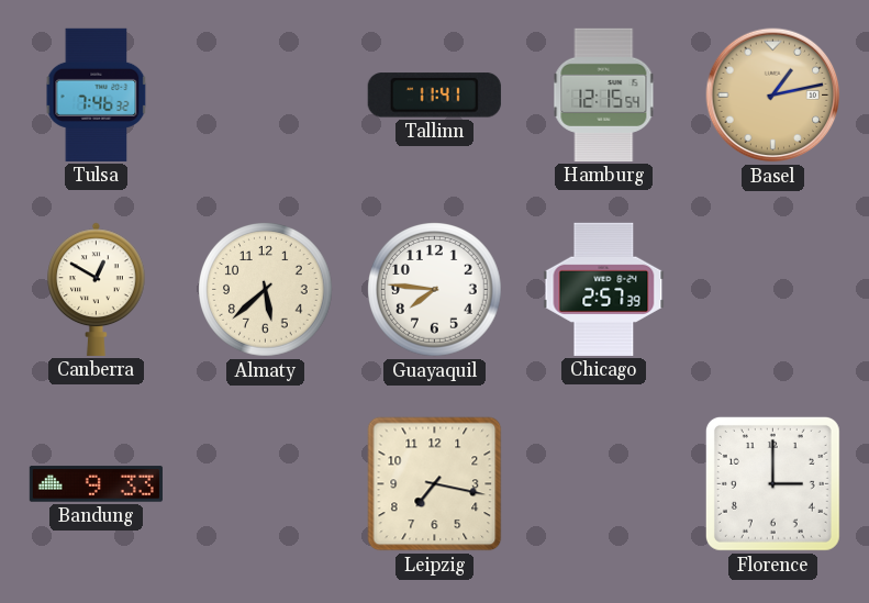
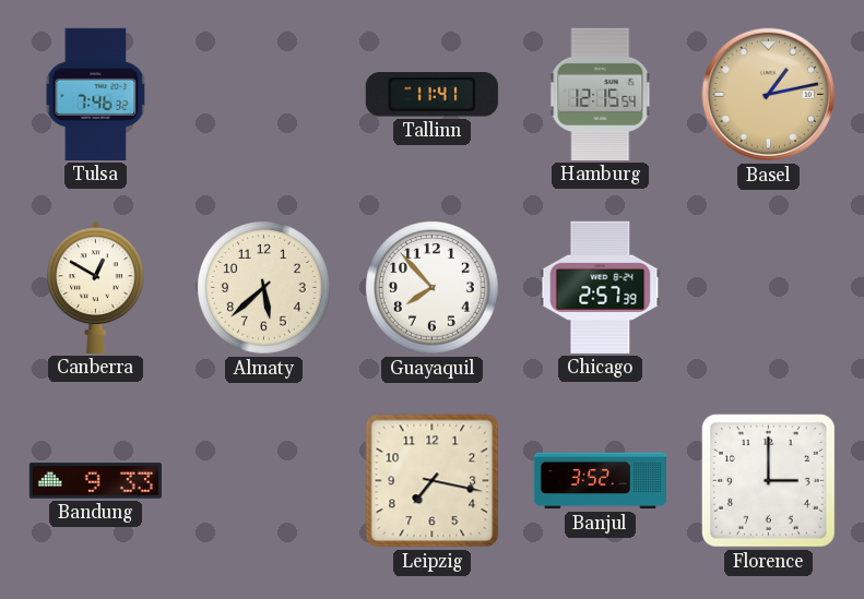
Guayaquil: 7:46 -> 7:53 (433, 288)
Banjul: none -> 3:52 (600, 481)
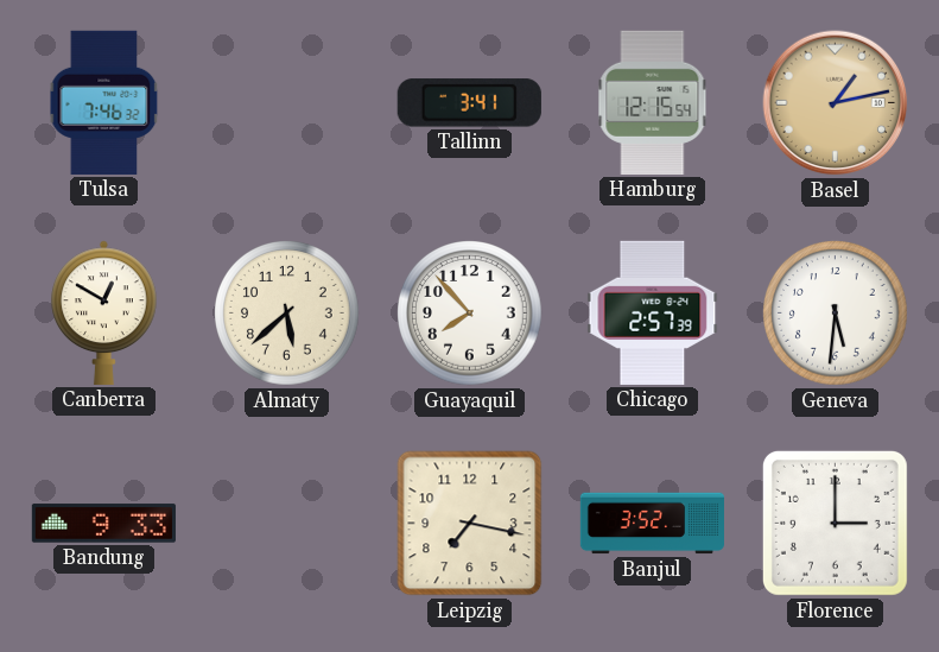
Tallinn: 11:41 -> 3:41 (469, 103)
Geneva: none -> 5:31 (836, 314)
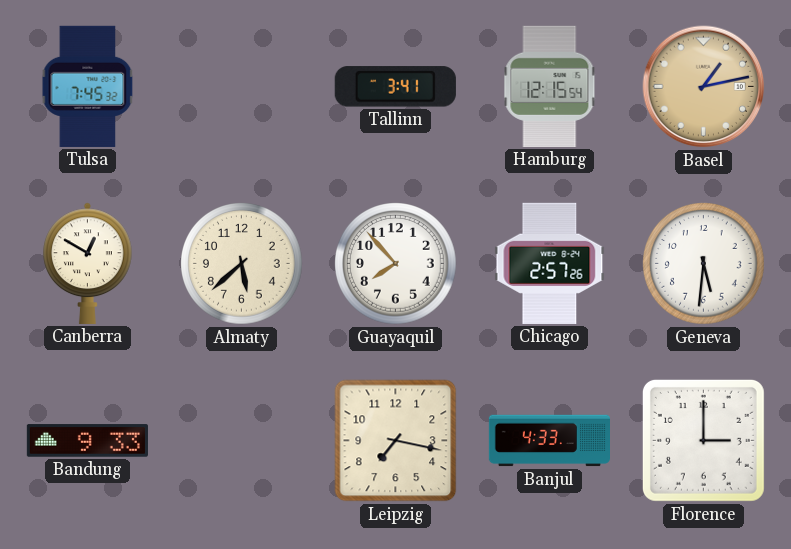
Tulsa: 7:46 -> 7:45 (88, 86)
Chicago: 2:57:39 -> 2:57:26 (550, 263)
Banjul: 3:52 -> 4:33 (549, 441)
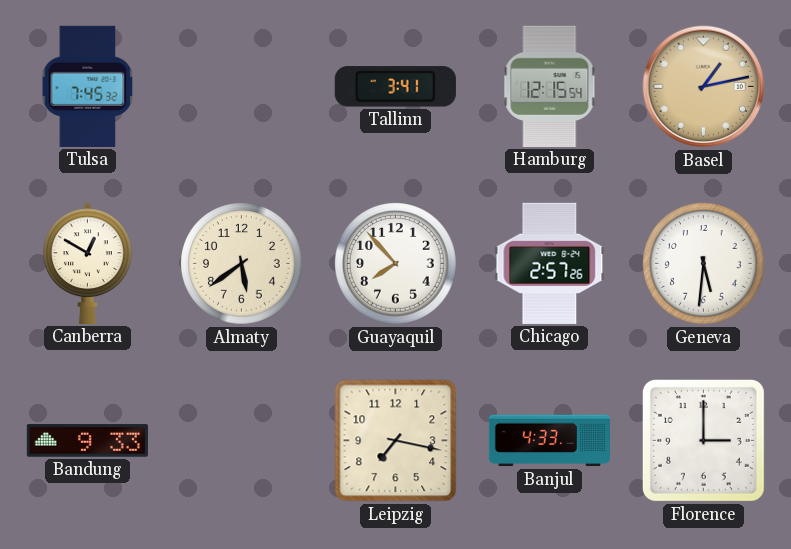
Almaty: 5:38 -> 5:39 (242, 264)
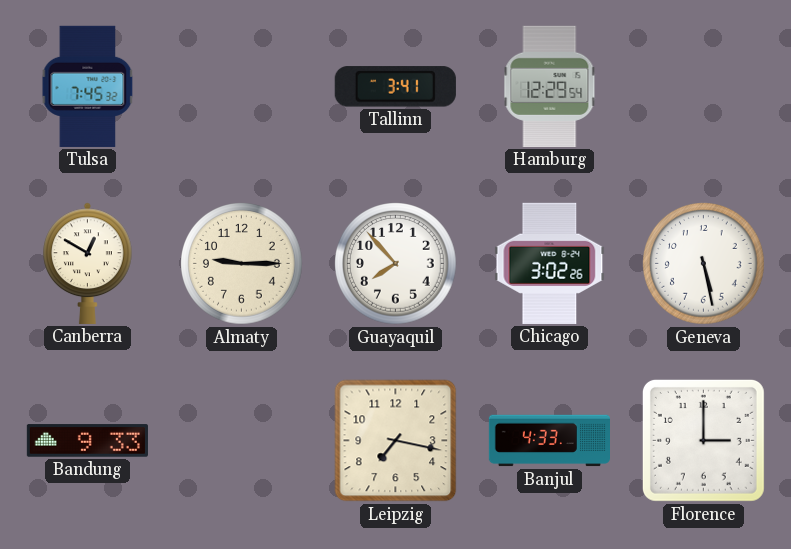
Hamburg: 12:15 -> 12:29 (550, 86)
Basel: 1:13 -> none (704, 87)
Almaty: 5:39 -> 9:15 (242, 264)
Chicago: 2:57 -> 3:02 (550, 263)
Geneva: 5:31 -> 5:28 (704, 264)
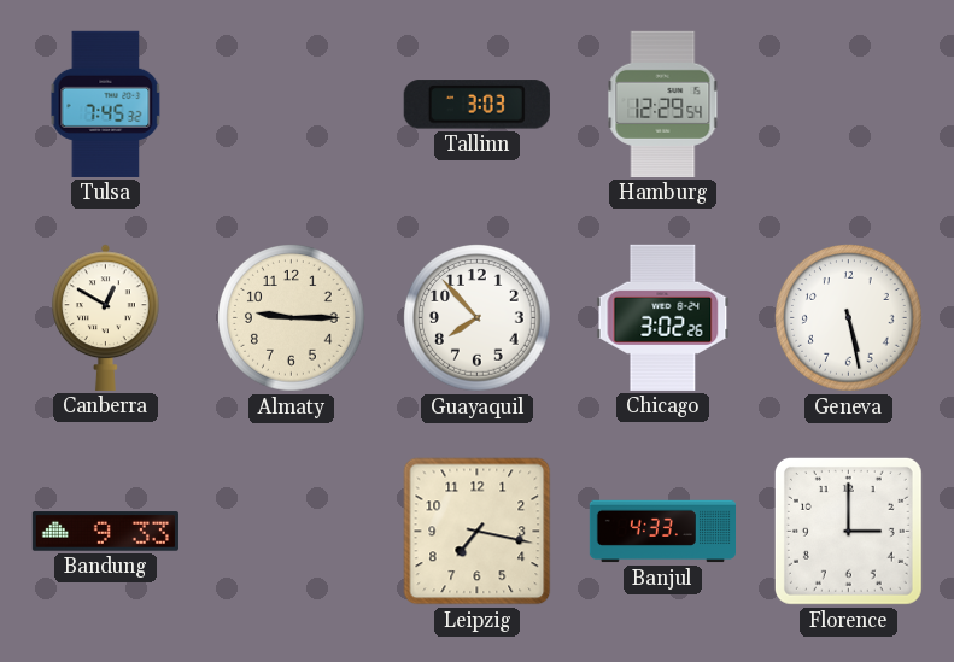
Tallinn: 3:41 -> 3:03 (476, 105)
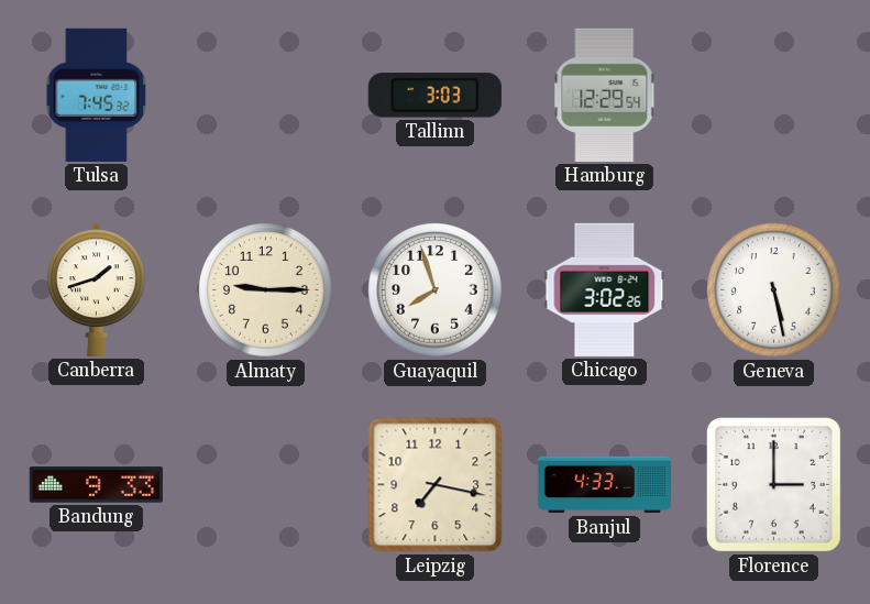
Canberra: 12:50 -> 1:42 (97, 289)
Guayaquil: 7:53 -> 7:57 (436, 290)
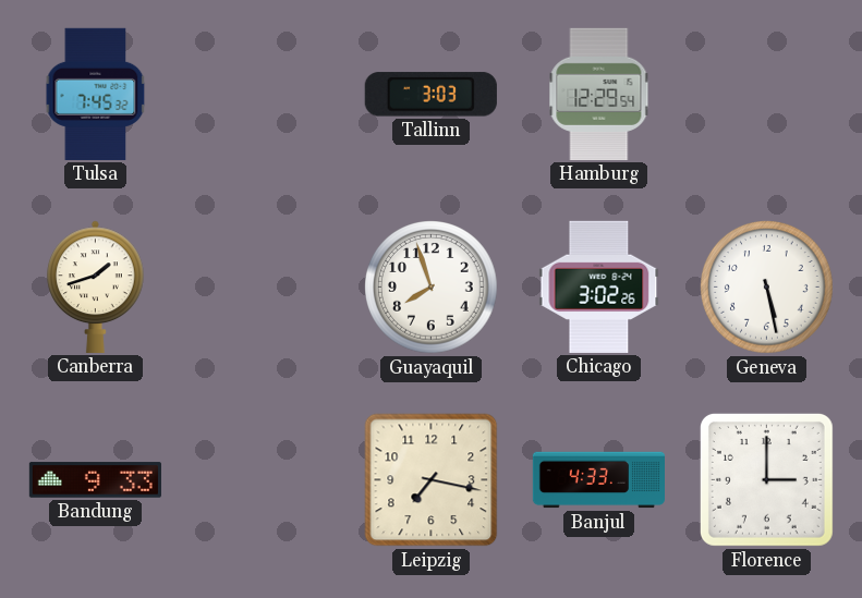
Almaty: 9:15 -> none (266, 290)
